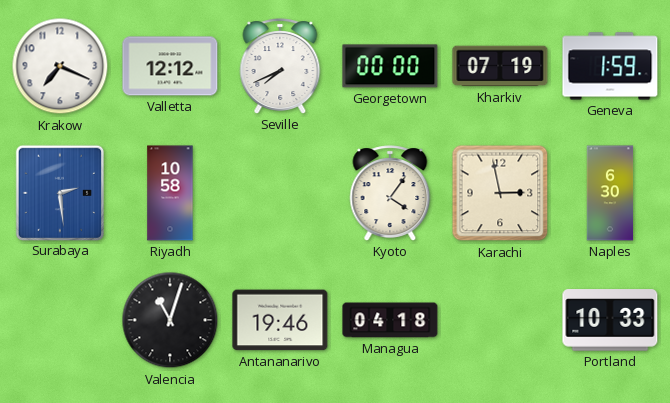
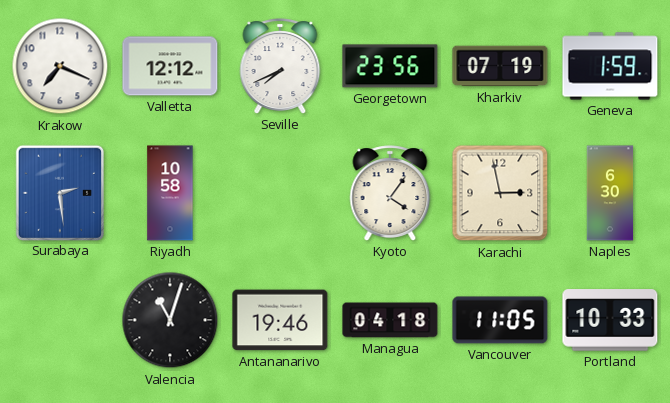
Georgetown: 00:00 -> 23:56 (390, 66)
Vancouver: none -> 11:05 (500, 320)
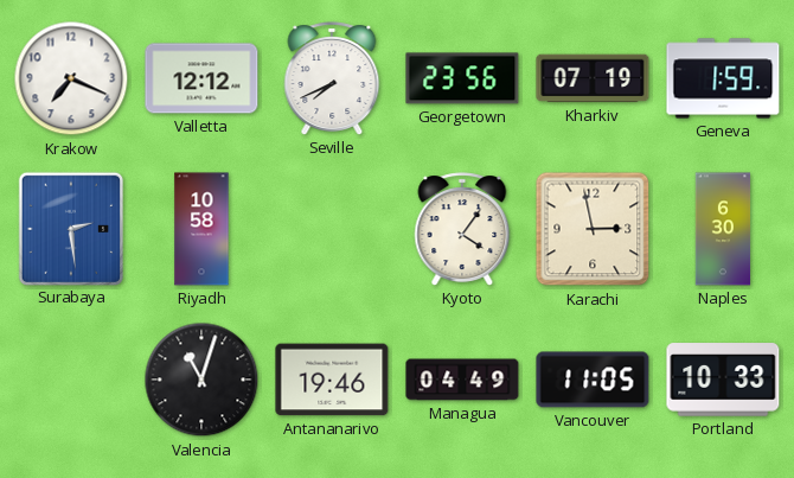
Managua: 04:18 -> 04:49 (462, 380)
